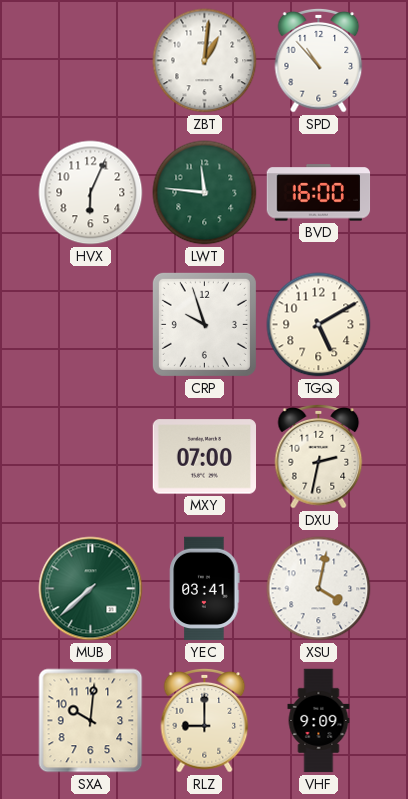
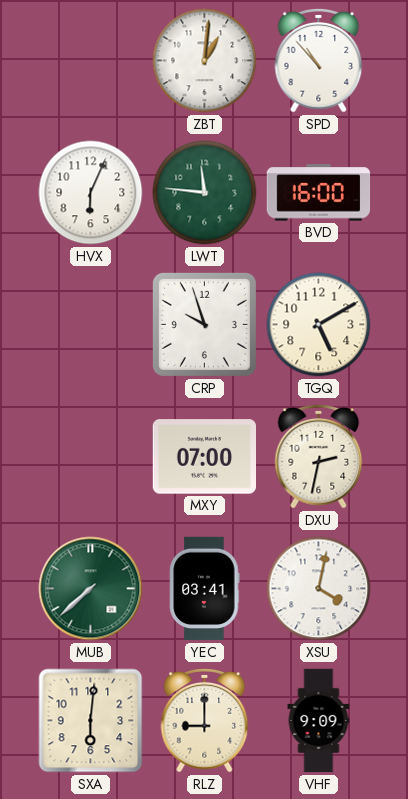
SXA: 10:01 -> 6:01 (91, 721)
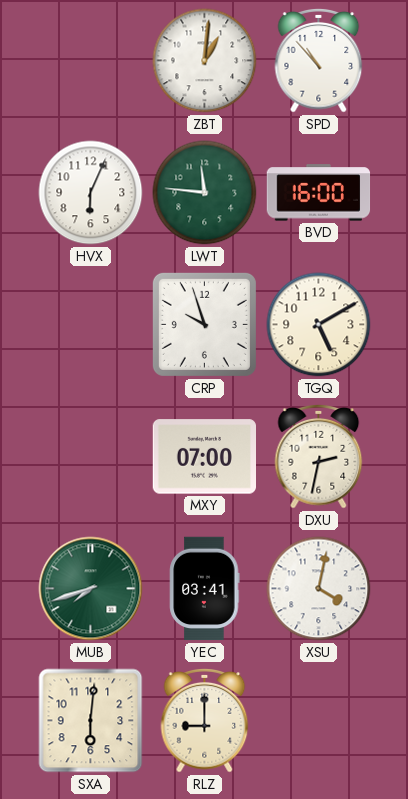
MUB: 7:38 -> 7:42 (91, 589)
VHF: 9:09 -> none (319, 721)
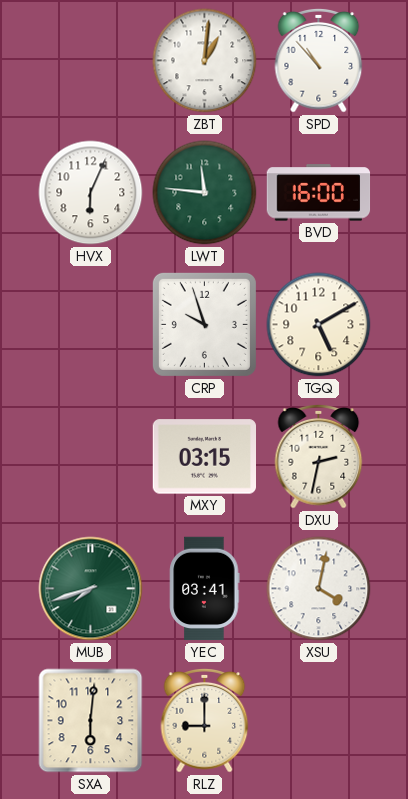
MXY: 07:00 -> 03:15 (205, 457)
